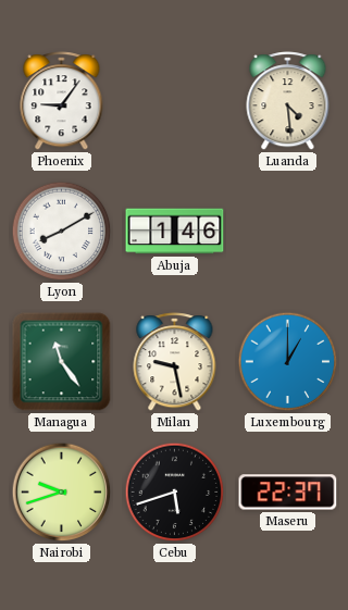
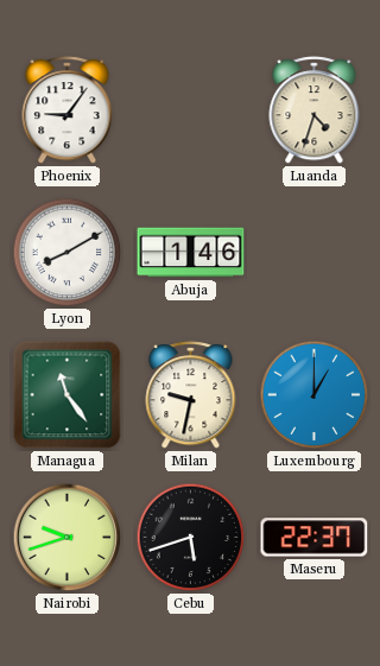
Luanda: 4:29 -> 4:33 (315, 110)
Milan: 9:28 -> 9:32 (191, 395)
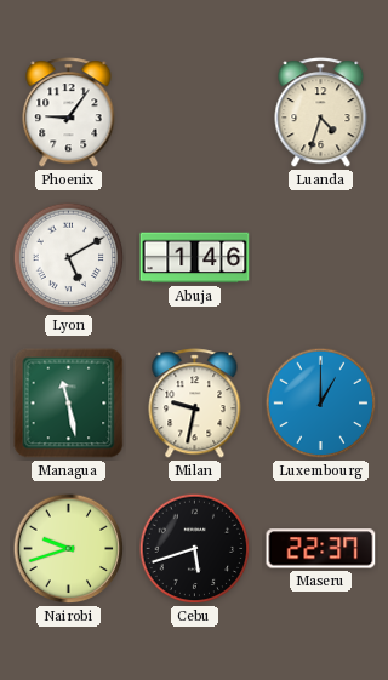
Lyon: 8:10 -> 5:10 (69, 258)
Managua: 11:24 -> 11:28 (69, 404)
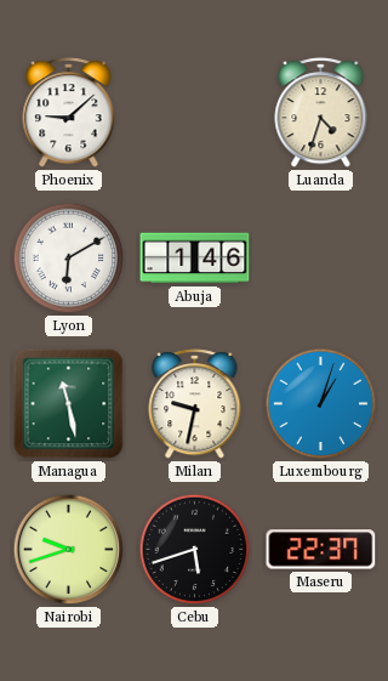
Phoenix: 9:06 -> 9:08 (69, 113)
Lyon: 5:10 -> 6:10 (69, 259)
Luxembourg: 1:00 -> 1:03 (321, 404)
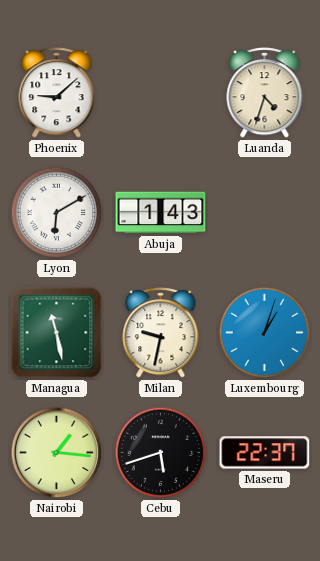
Abuja: 1:46 -> 1:43 (161, 213)
Nairobi: 9:42 -> 1:16 (57, 453)
